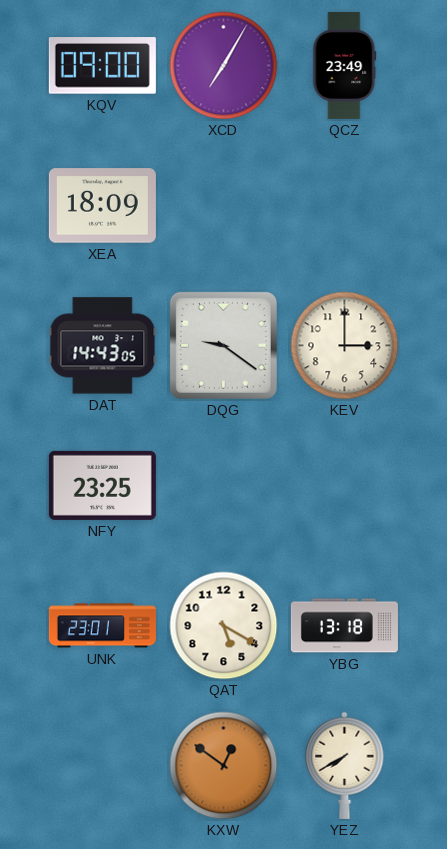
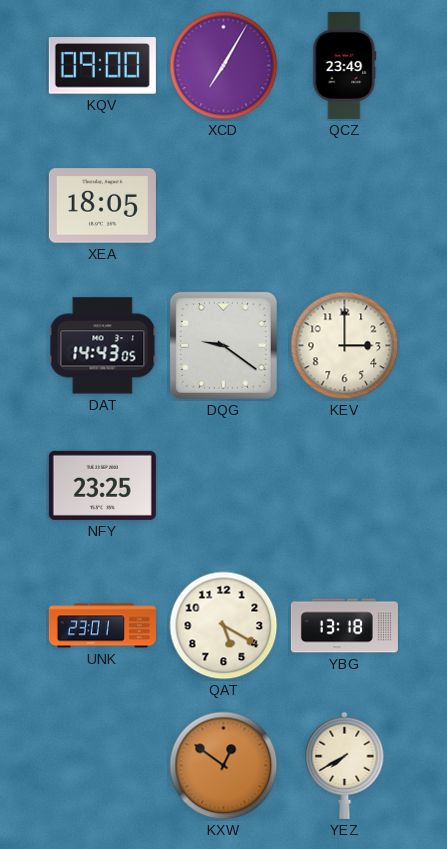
XEA: 18:09 -> 18:05 (102, 206)
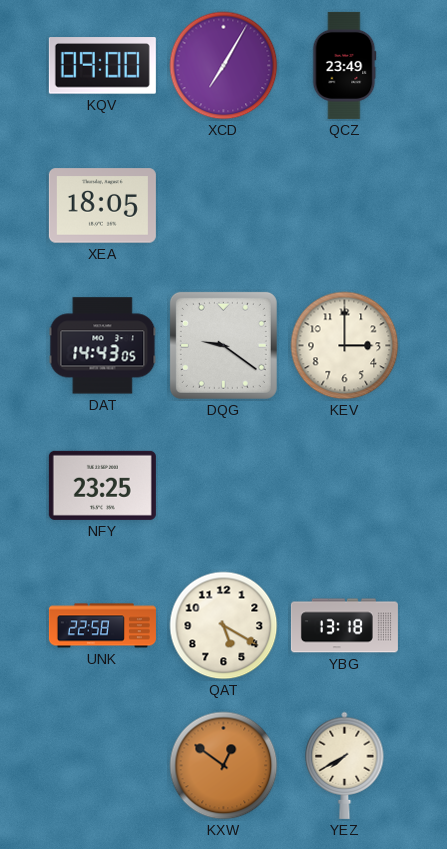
UNK: 23:01 -> 22:58 (102, 626)
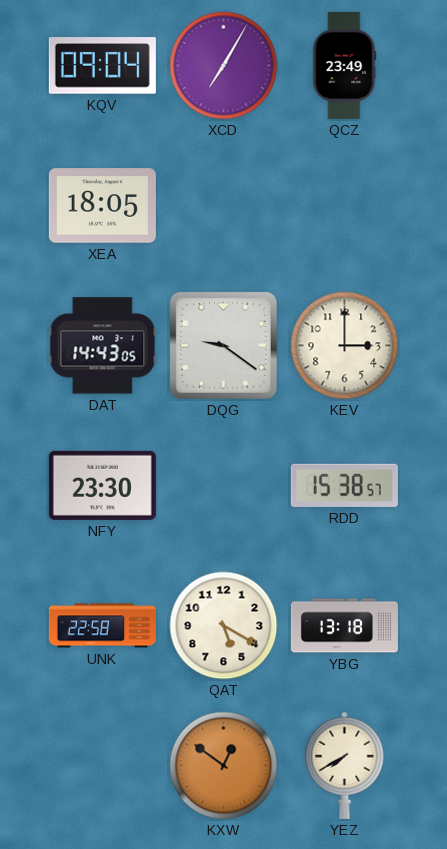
KQV: 09:00 -> 09:04 (102, 66)
NFY: 23:25 -> 23:30 (102, 485)
RDD: none -> 15:38 (344, 485)
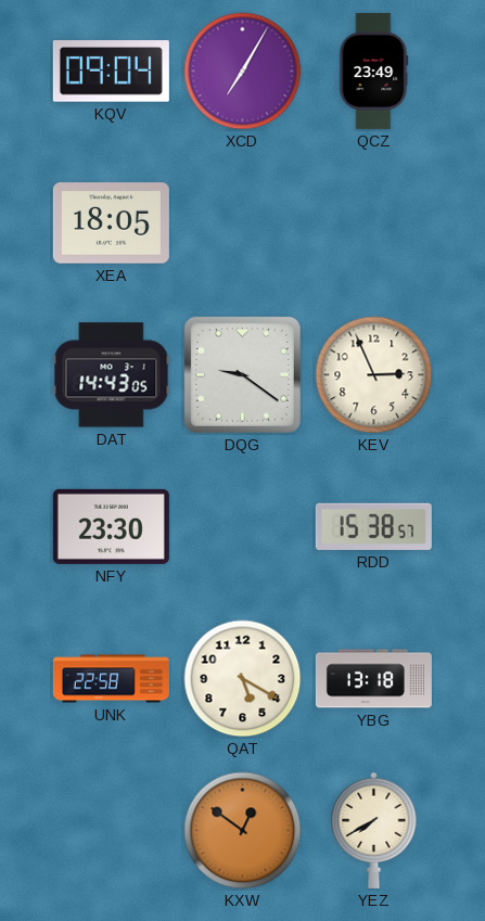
KEV: 3:00 -> 2:56 (374, 375)
